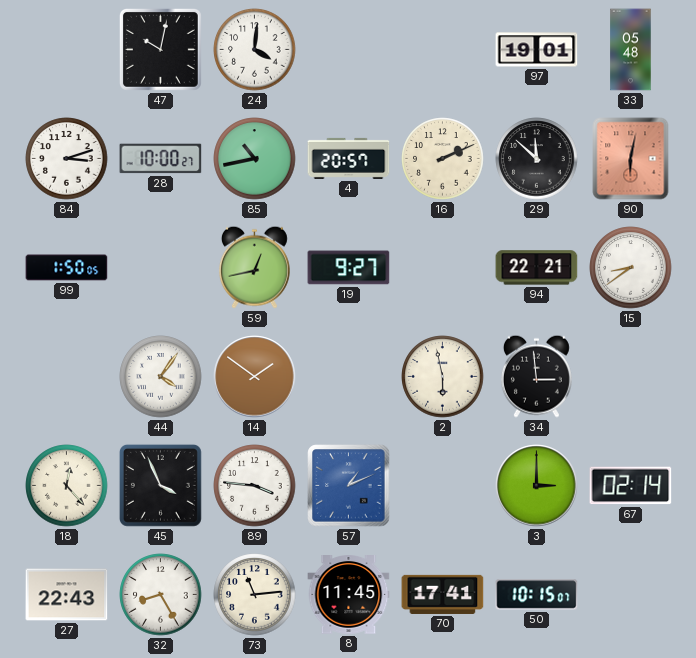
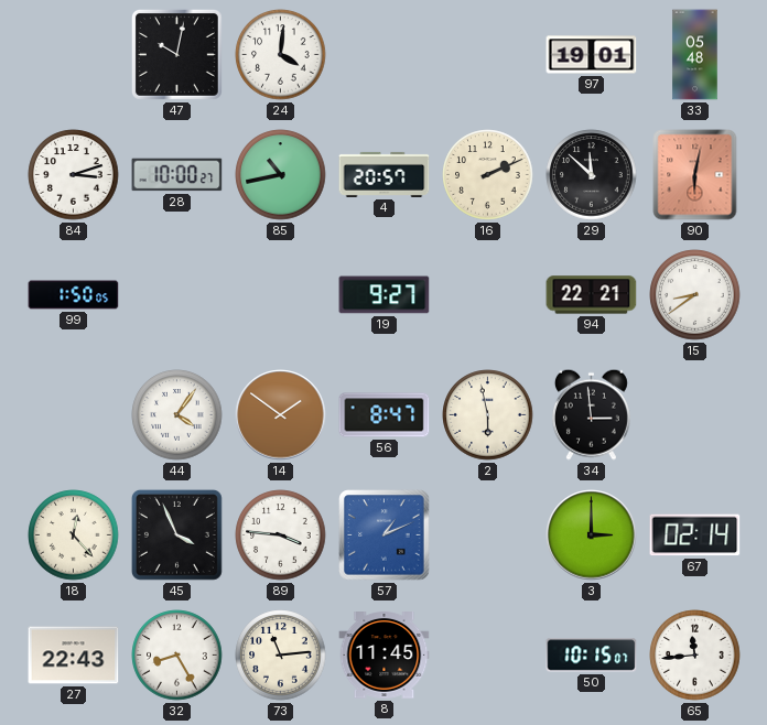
59: 12:43 -> none (254, 267)
56: none -> 8:47 (385, 415)
70: 17:41 -> none (443, 594)
65: none -> 11:44 (695, 656)
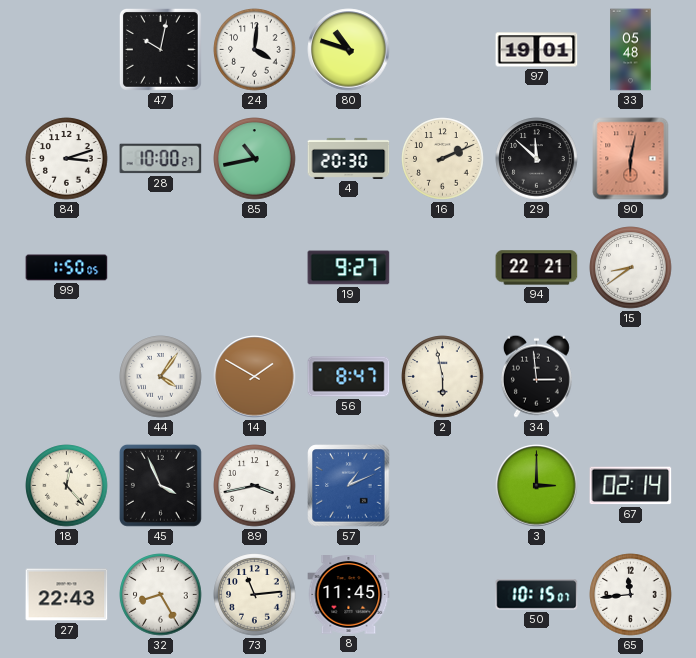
80: none -> 10:48 (349, 50)
4: 20:57 -> 20:30 (349, 158)
14: 1:51 -> 1:50 (255, 377)
89: 3:46 -> 3:43 (255, 486)
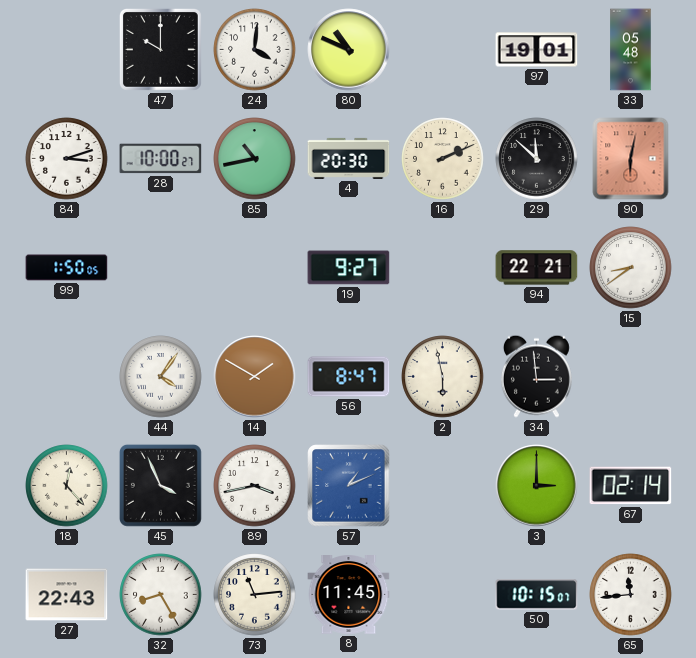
47: 10:02 -> 10:00 (160, 49)
80: 10:48 -> 10:49 (349, 50)
